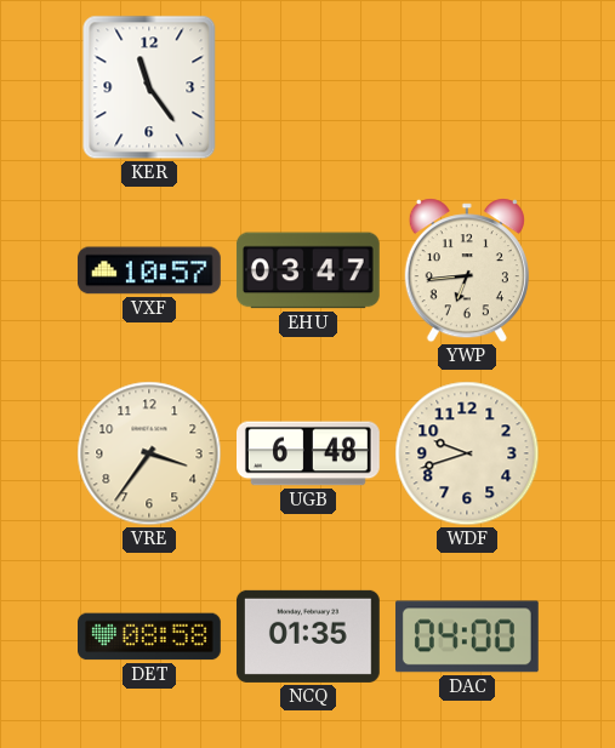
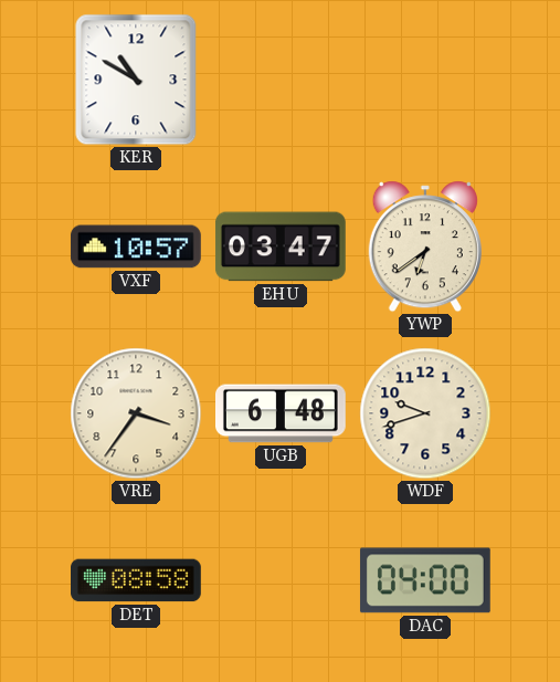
KER: 11:24 -> 10:50 (136, 80)
YWP: 6:44 -> 6:39 (425, 246)
NCQ: 01:35 -> none (308, 636)
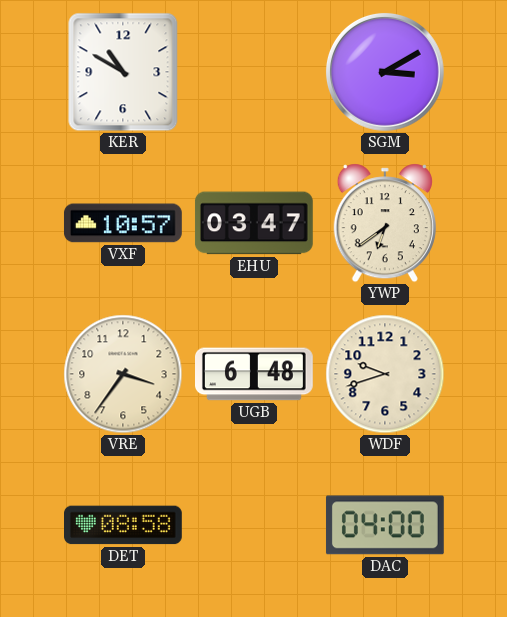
SGM: none -> 3:10 (385, 72)
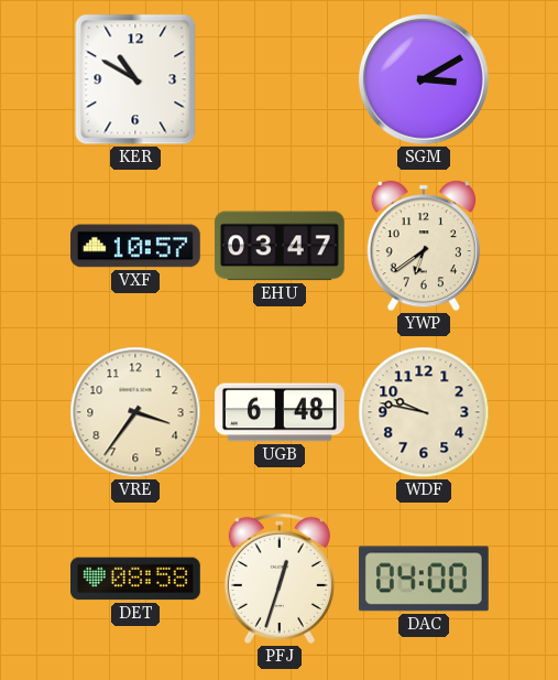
WDF: 9:42 -> 9:47 (424, 412)
PFJ: none -> 12:33 (280, 579)
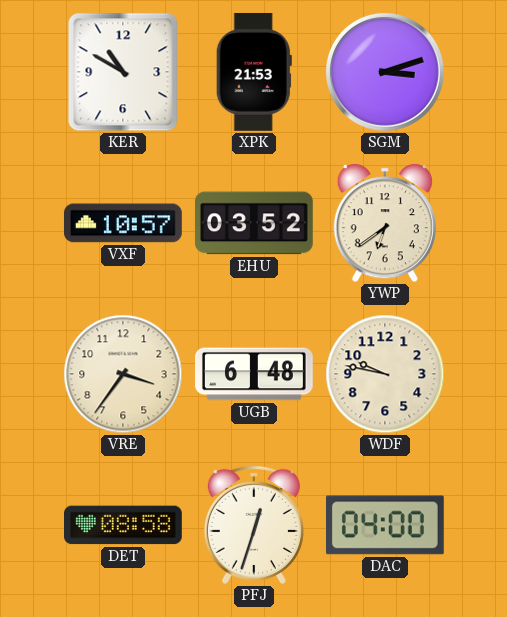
XPK: none -> 21:53 (254, 72)
SGM: 3:10 -> 3:12 (385, 72)
EHU: 03:47 -> 03:52 (254, 223)
